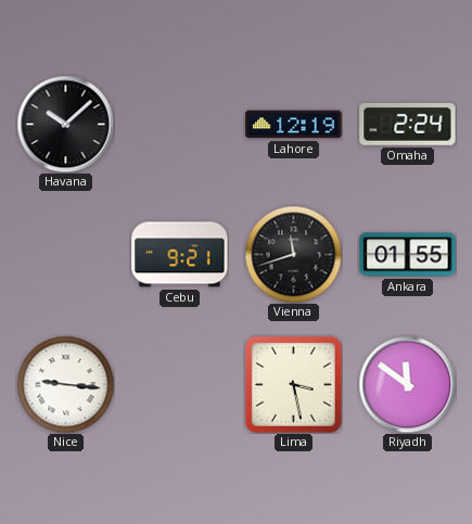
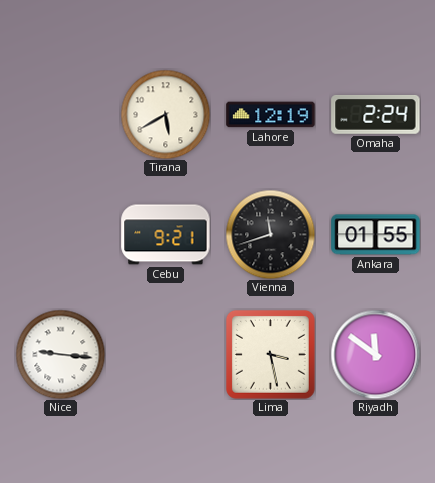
Havana: 10:08 -> none (65, 124)
Tirana: none -> 5:40 (165, 114)
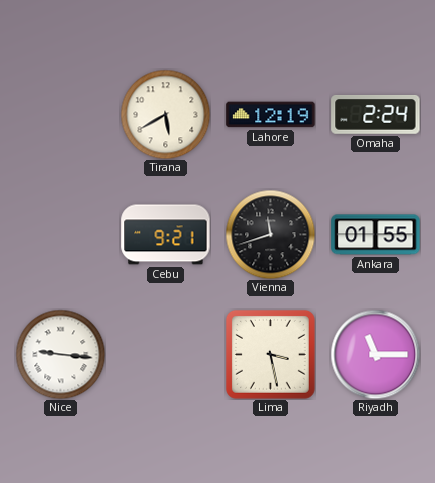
Riyadh: 11:51 -> 11:15 (375, 354)
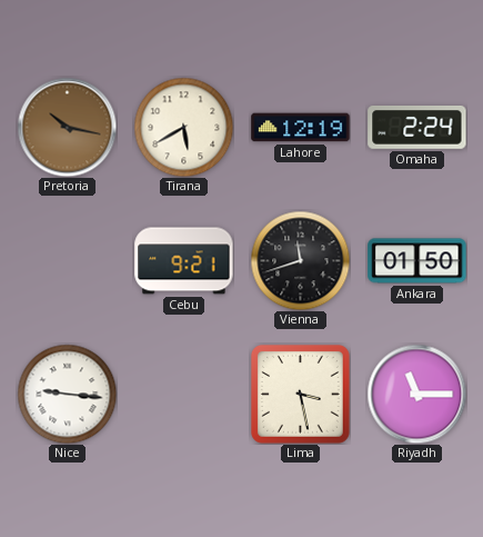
Pretoria: none -> 10:17 (67, 127)
Ankara: 01:55 -> 01:50 (417, 261)
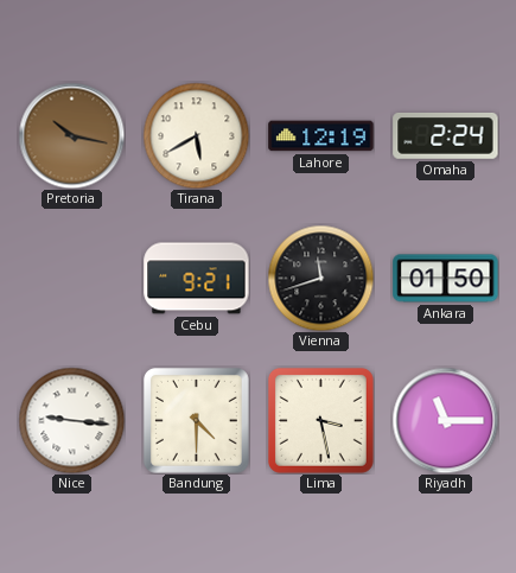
Bandung: none -> 4:30 (196, 420)
